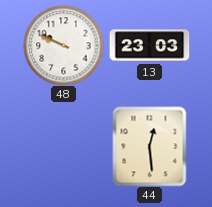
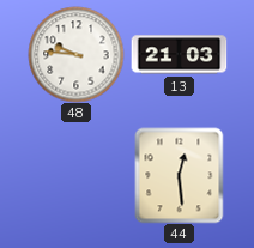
48: 9:49 -> 9:46 (75, 54)
13: 23:03 -> 21:03 (179, 55)
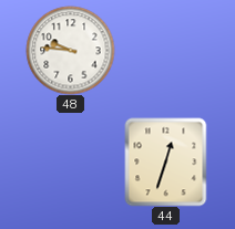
13: 21:03 -> none (179, 55)
44: 12:29 -> 12:33 (166, 162)
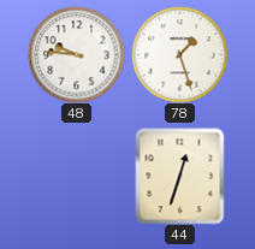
78: none -> 1:27 (179, 54)
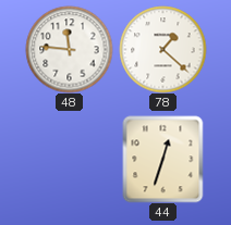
48: 9:46 -> 11:46 (69, 49)
78: 1:27 -> 1:22 (162, 49)
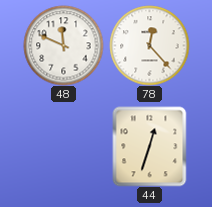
48: 11:46 -> 11:49 (63, 45)
78: 1:22 -> 12:23 (149, 45)
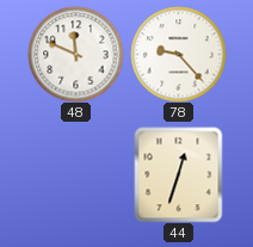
78: 12:23 -> 9:23 (178, 54)
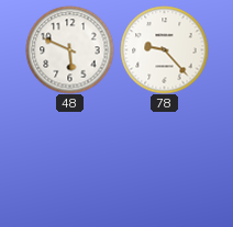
48: 11:49 -> 5:49 (69, 49)
44: 12:33 -> none (179, 174)
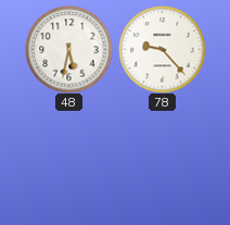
48: 5:49 -> 5:32 (68, 49)
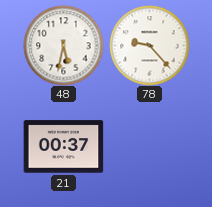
21: none -> 00:37 (63, 147)
